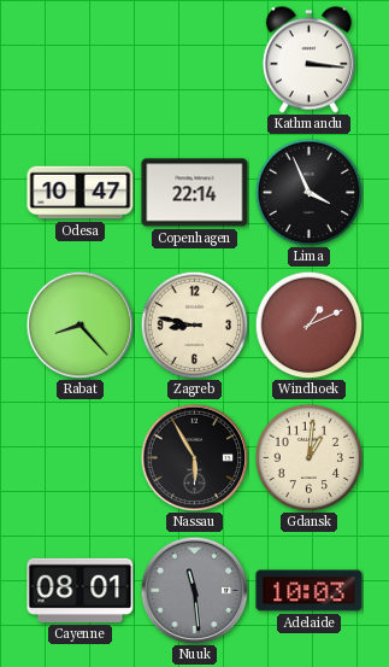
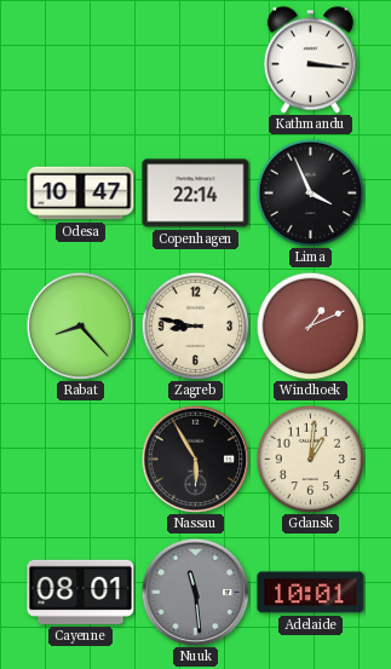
Adelaide: 10:03 -> 10:01 (311, 593)
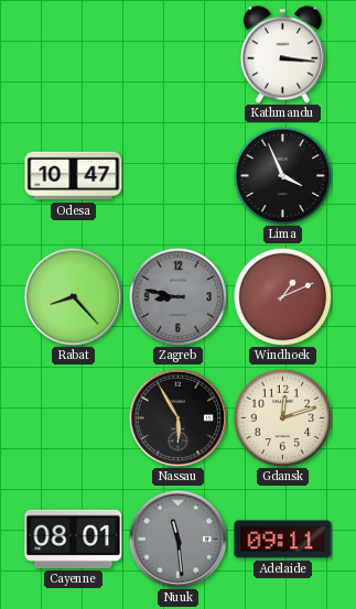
Copenhagen: 22:14 -> none (196, 194)
Zagreb dial: cream -> grey (177, 296)
Gdansk: 1:01 -> 12:12 (282, 417)
Adelaide: 10:01 -> 09:11 (283, 540)
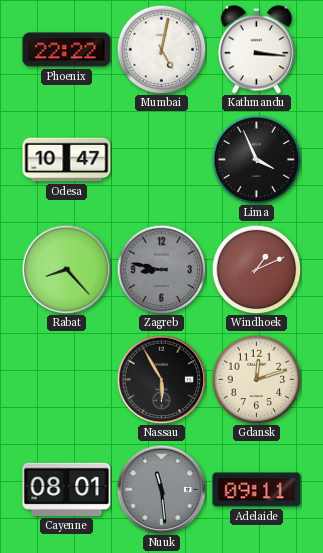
Phoenix: none -> 22:22 (67, 50)
Mumbai: none -> 5:02 (161, 49)
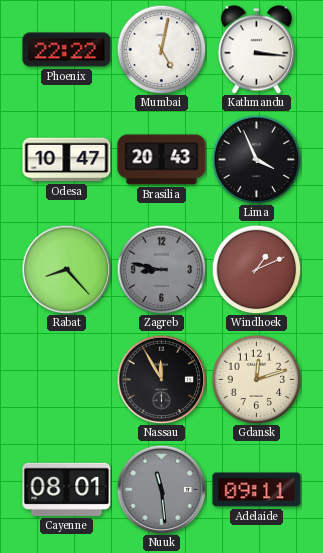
Brasilia: none -> 20:43 (162, 160)
Nassau: 5:55 -> 11:55 (161, 379)
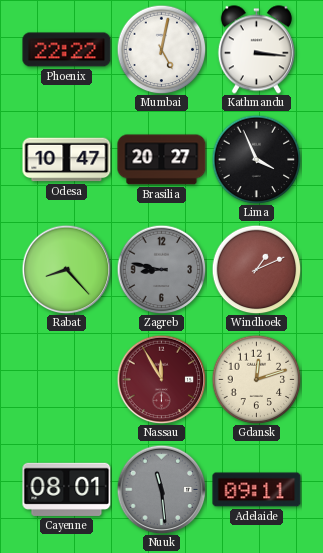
Brasilia: 20:43 -> 20:27 (162, 160)
Nassau dial: black -> burgundy (161, 379)
